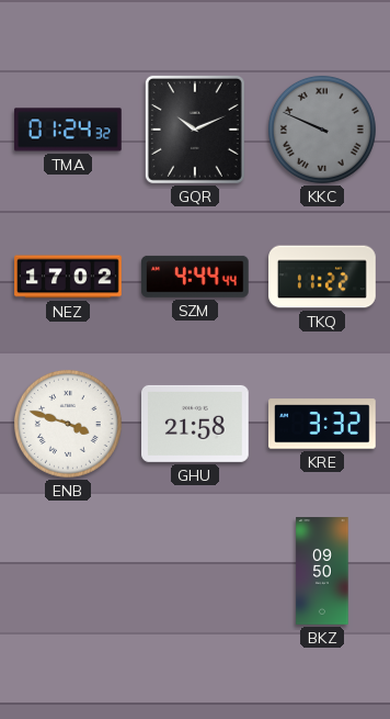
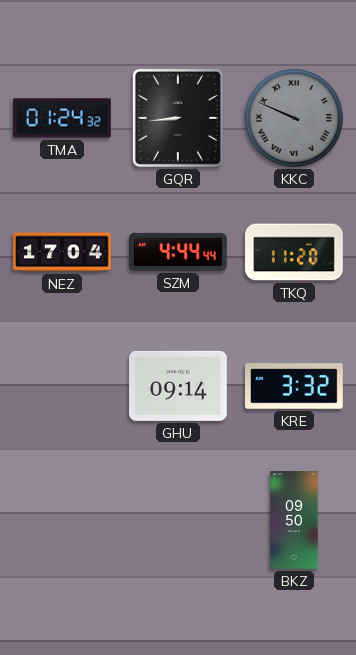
GQR: 10:11 -> 8:44 (178, 118)
NEZ: 17:02 -> 17:04 (62, 252)
TKQ: 11:22 -> 11:20 (294, 252)
ENB: 3:48 -> none (68, 424)
GHU: 21:58 -> 09:14 (179, 386)
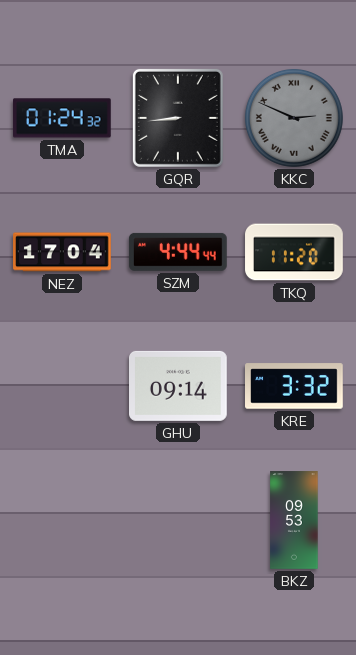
KKC: 9:49 -> 2:49 (294, 118)
BKZ: 09:50 -> 09:53 (294, 520)
